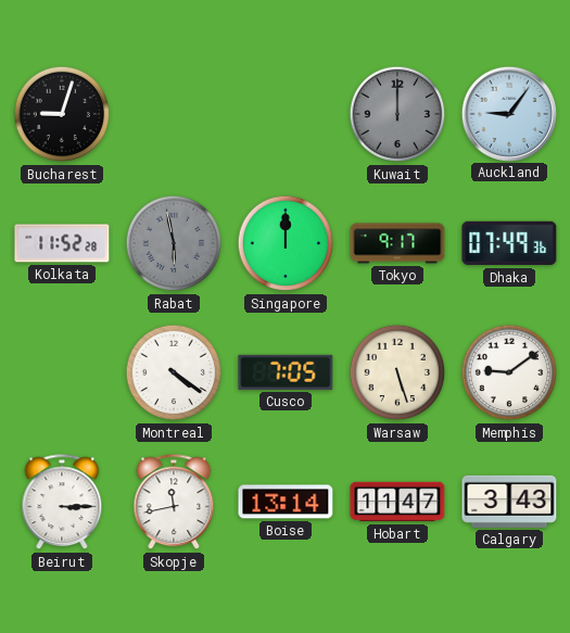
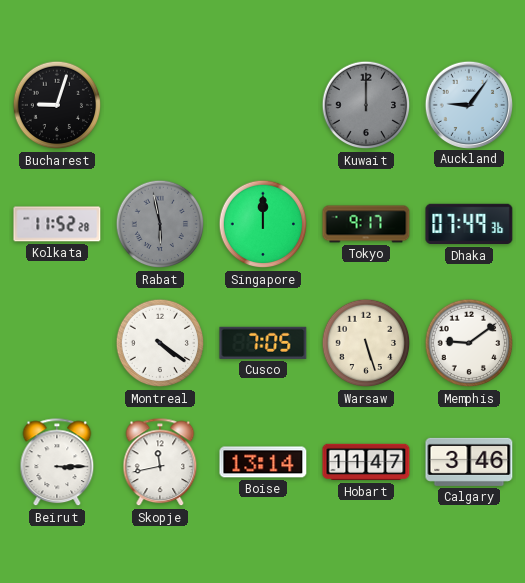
Calgary: 3:43 -> 3:46 (469, 462)
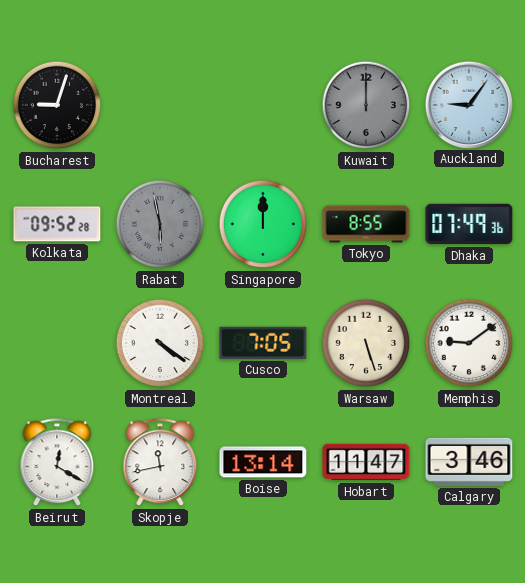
Kolkata: 11:52 -> 09:52 (57, 224)
Tokyo: 9:17 -> 8:55 (366, 224)
Beirut: 3:15 -> 12:20 (57, 463)
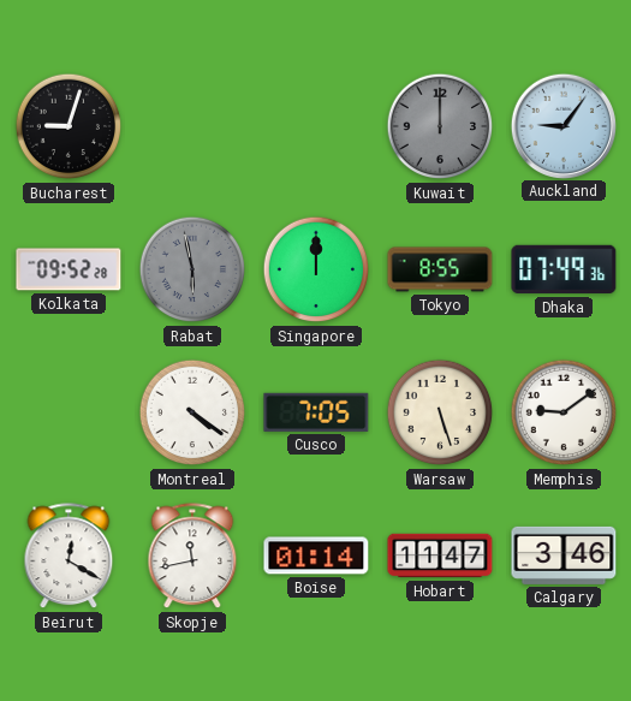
Boise: 13:14 -> 01:14 (316, 556)
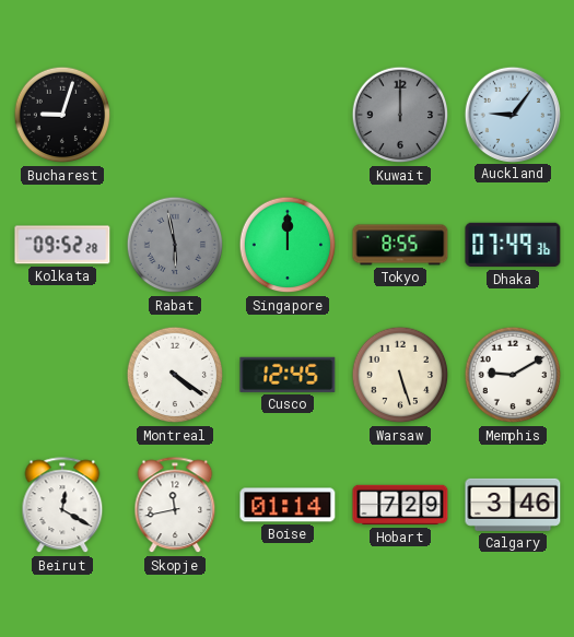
Cusco: 7:05 -> 12:45 (288, 375)
Memphis: 9:09 -> 9:10 (513, 375)
Hobart: 11:47 -> 7:29 (400, 505)
